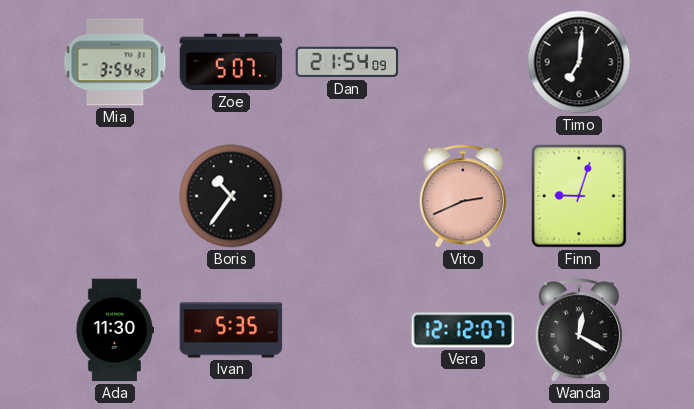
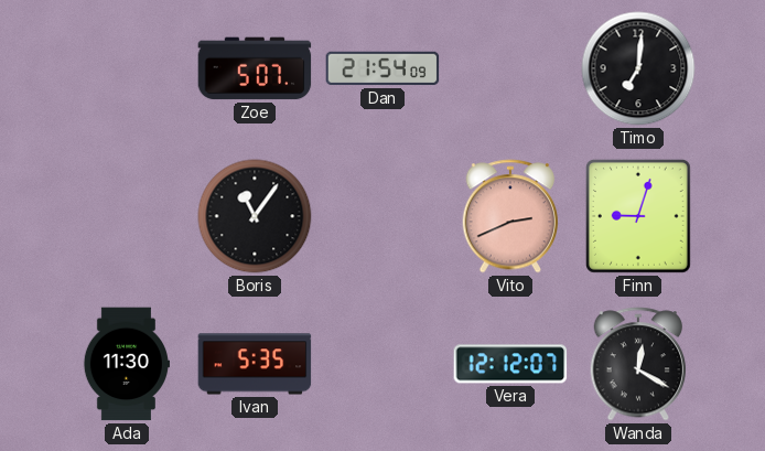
Mia: 3:54 -> none (115, 62)
Boris: 10:36 -> 11:06 (255, 216)
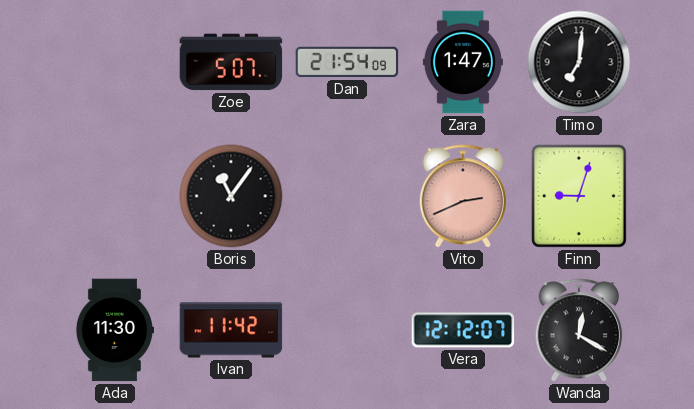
Zara: none -> 1:47 (463, 62)
Ivan: 5:35 -> 11:42 (231, 330)
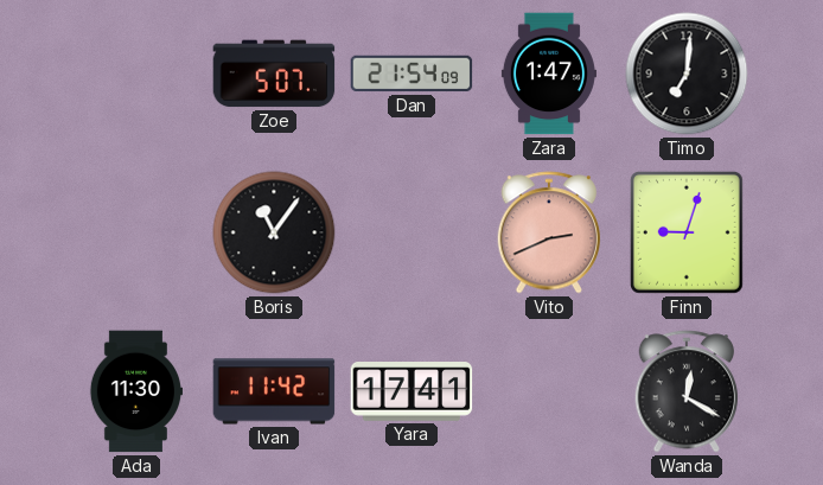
Yara: none -> 17:41 (411, 391)
Vera: 12:12 -> none (463, 330)
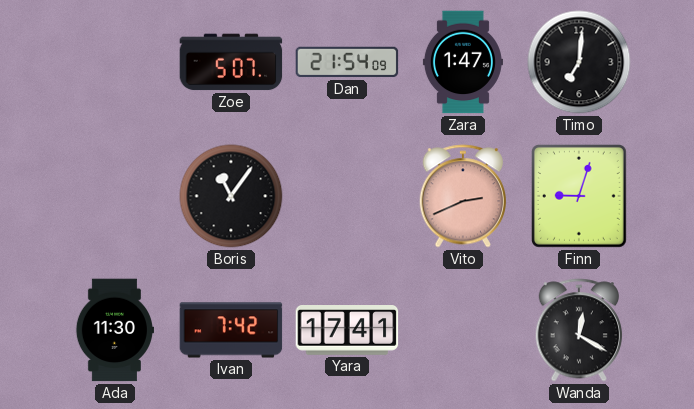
Ivan: 11:42 -> 7:42 (231, 330)
